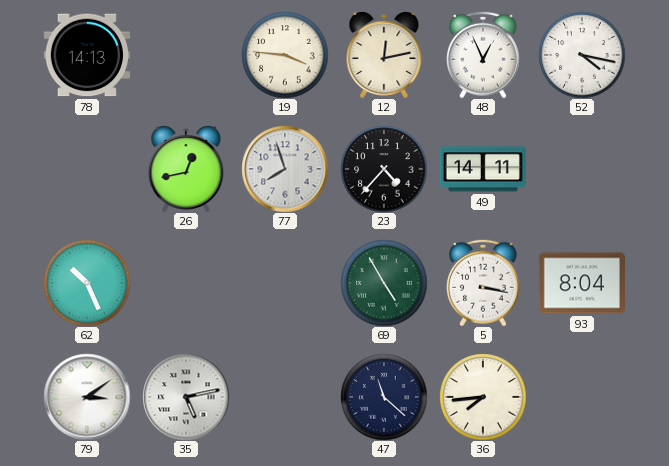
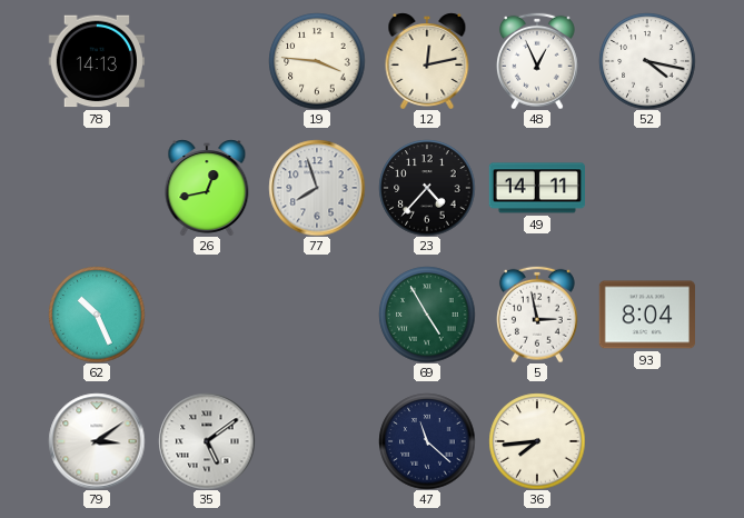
5: 3:17 -> 2:58 (537, 315)
35: 5:13 -> 5:09 (207, 441)
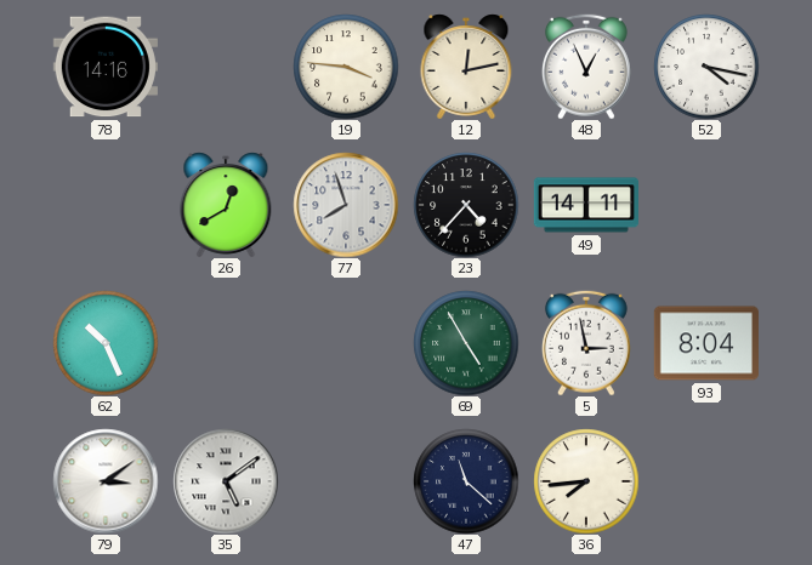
78: 14:13 -> 14:16 (106, 67)
26: 12:43 -> 12:40 (226, 205)
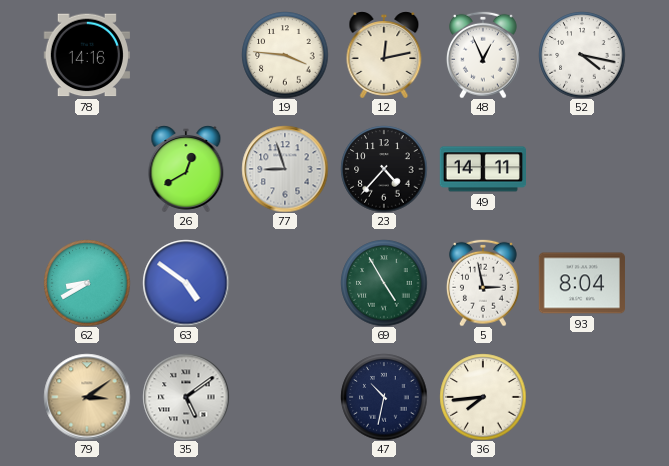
77: 7:57 -> 8:57 (285, 169)
62: 10:26 -> 8:40 (87, 283)
63: none -> 4:51 (186, 283)
79 dial: white -> champagne (87, 397)
47: 11:22 -> 10:32 (384, 397)
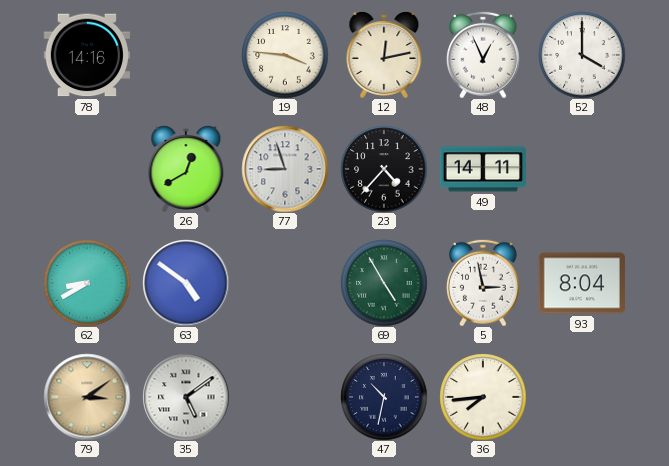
52: 4:17 -> 4:00 (582, 55)
